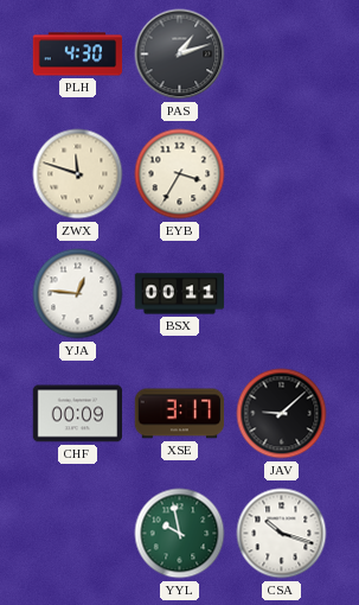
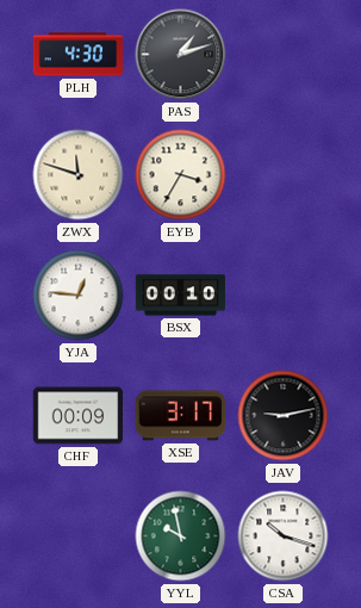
BSX: 00:11 -> 00:10 (181, 296)
JAV: 9:08 -> 9:13 (284, 416)
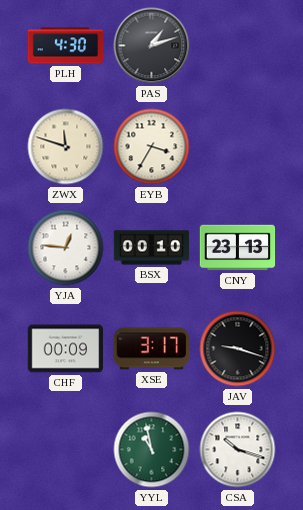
CNY: none -> 23:13 (238, 248)
JAV: 9:13 -> 9:18 (238, 349)
YYL: 9:58 -> 10:58 (152, 450)
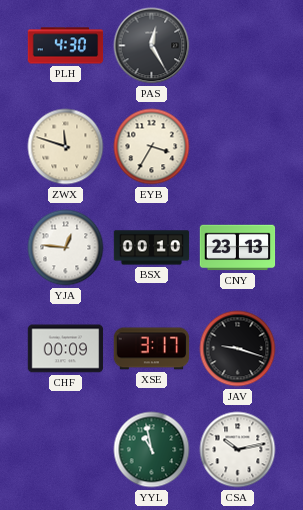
PAS: 1:12 -> 12:25 (152, 46)
CSA: 10:18 -> 10:13 (238, 450)
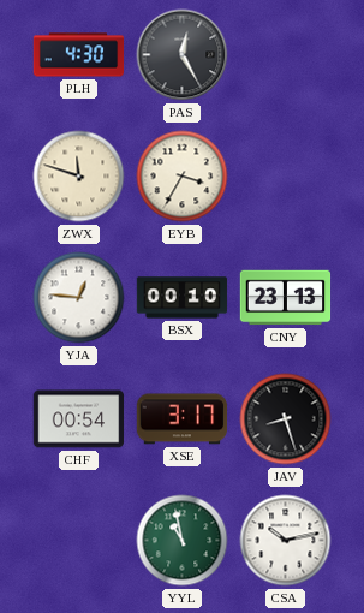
CHF: 00:09 -> 00:54 (79, 419)
JAV: 9:18 -> 8:27 (286, 419)
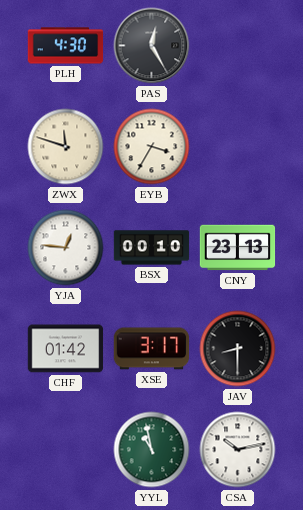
CHF: 00:54 -> 01:42 (66, 349)
JAV: 8:27 -> 8:30 (238, 349)
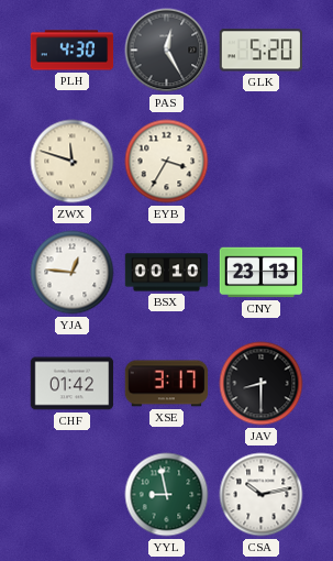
GLK: none -> 5:20 (260, 51)
YYL: 10:58 -> 8:58 (167, 495)
